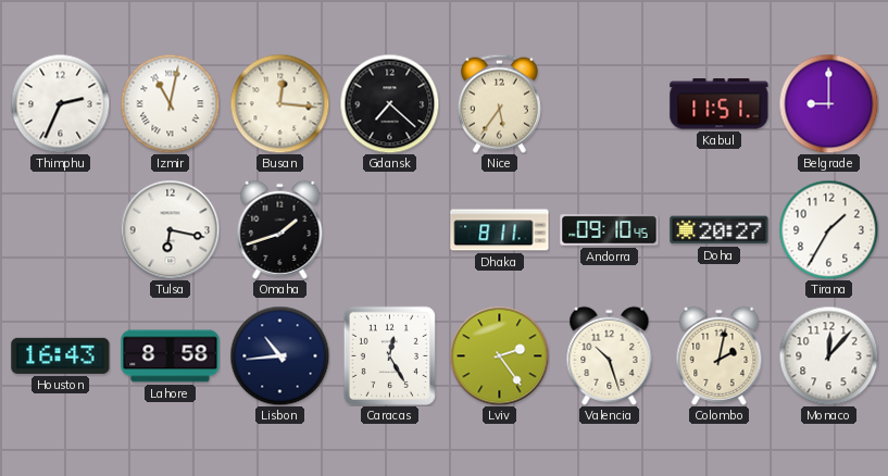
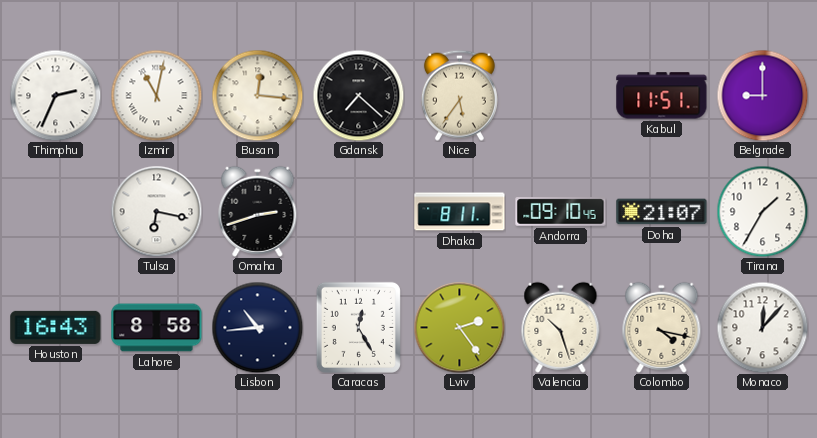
Omaha: 1:42 -> 2:42 (258, 211)
Doha: 20:27 -> 21:07 (662, 212)
Colombo: 2:02 -> 4:17 (662, 327)
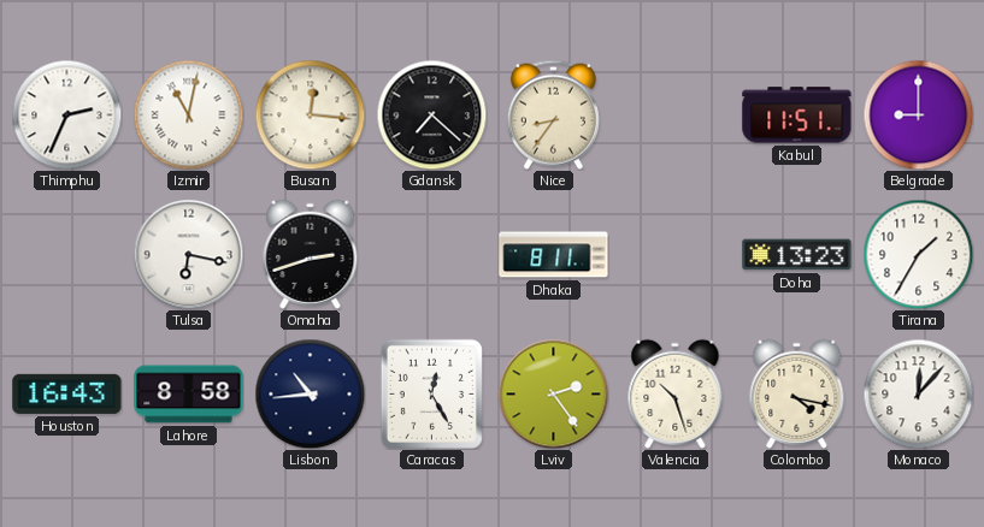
Nice: 5:36 -> 8:36 (553, 114)
Andorra: 09:10 -> none (561, 212)
Doha: 21:07 -> 13:23 (797, 255)
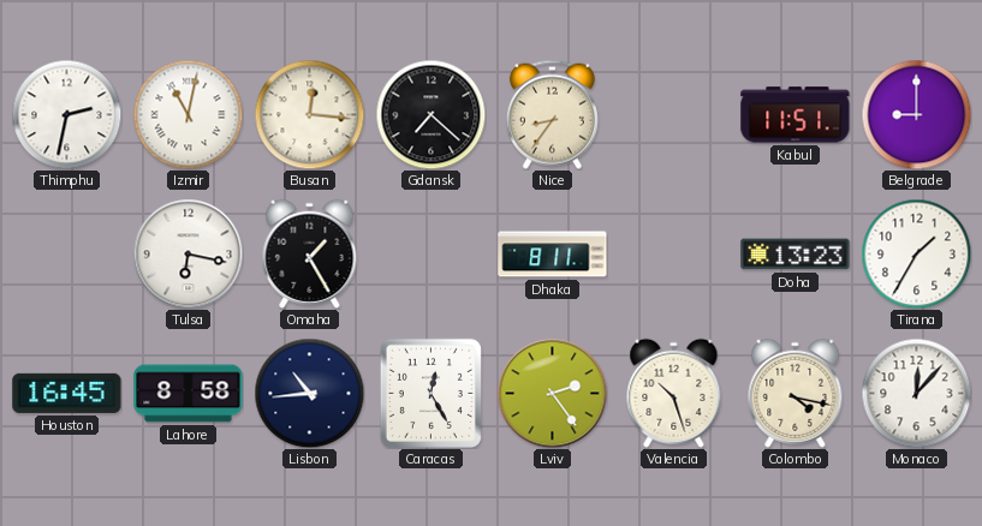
Thimphu: 2:34 -> 2:32 (66, 114)
Omaha: 2:42 -> 1:25 (310, 253)
Houston: 16:43 -> 16:45 (67, 393)
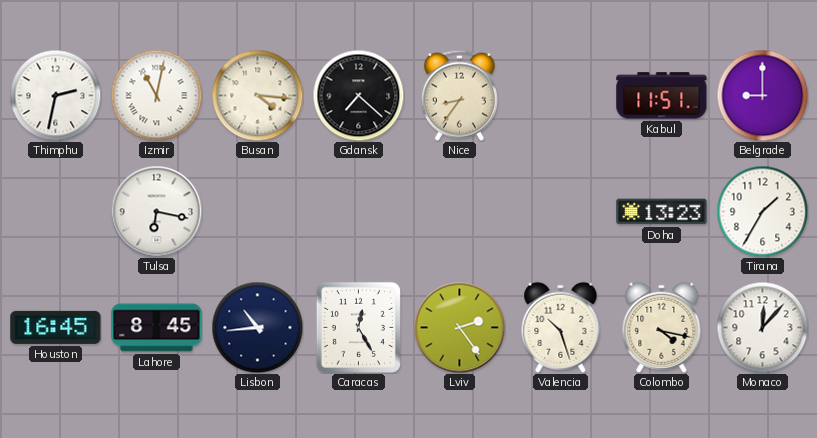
Busan: 12:16 -> 4:16 (257, 95)
Omaha: 1:25 -> none (310, 253)
Dhaka: 8:11 -> none (553, 255)
Lahore: 8:58 -> 8:45 (157, 328)
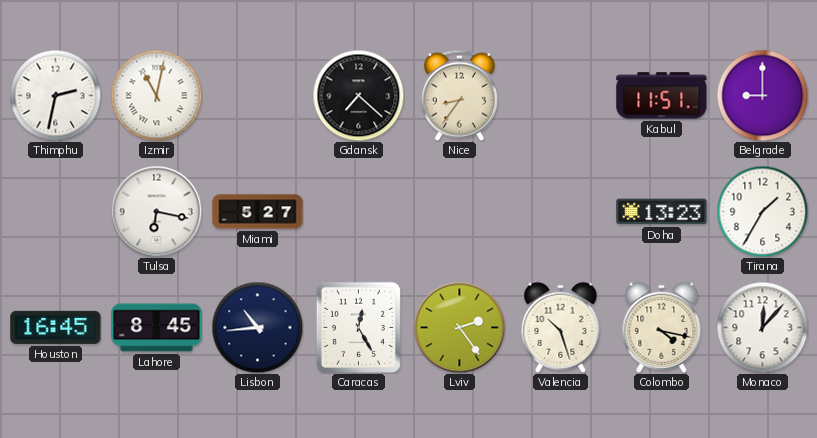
Busan: 4:16 -> none (257, 95)
Miami: none -> 5:27 (258, 212)
